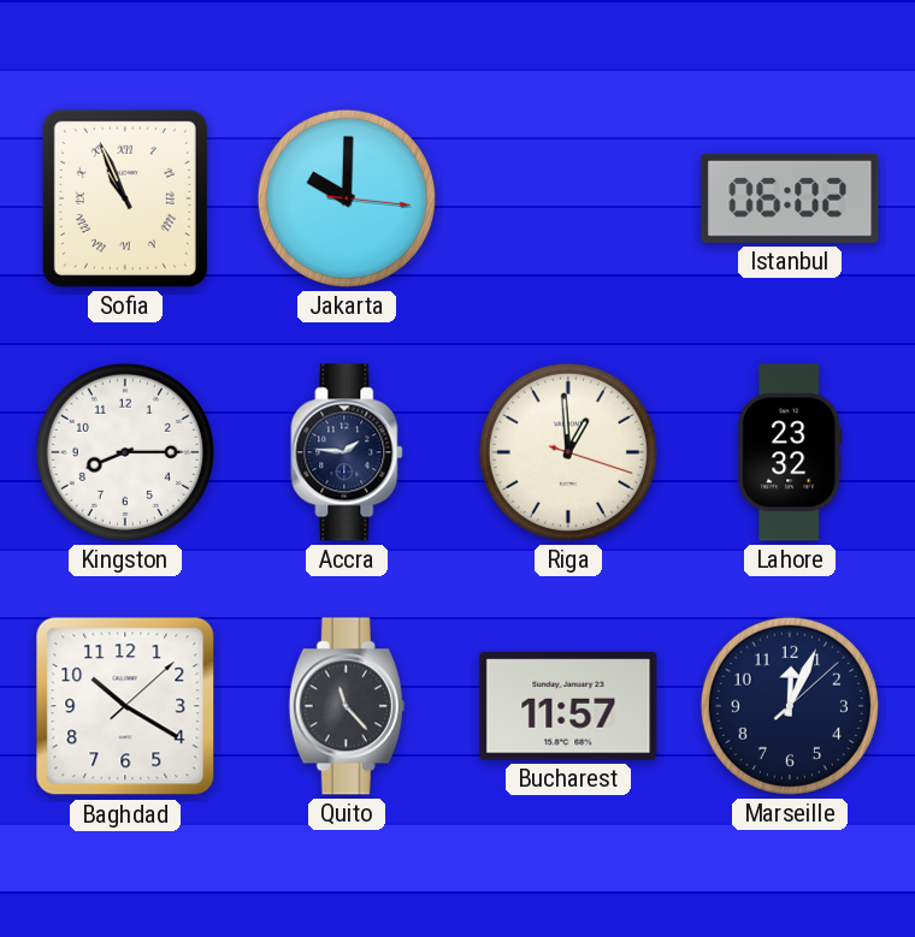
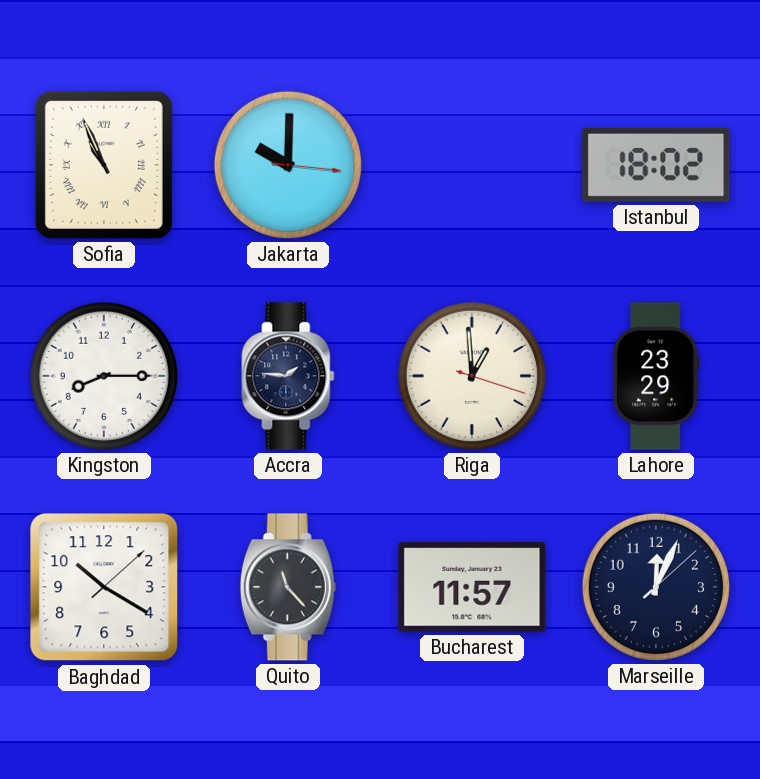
Istanbul: 06:02 -> 18:02 (656, 165)
Lahore: 23:32 -> 23:29 (656, 376)
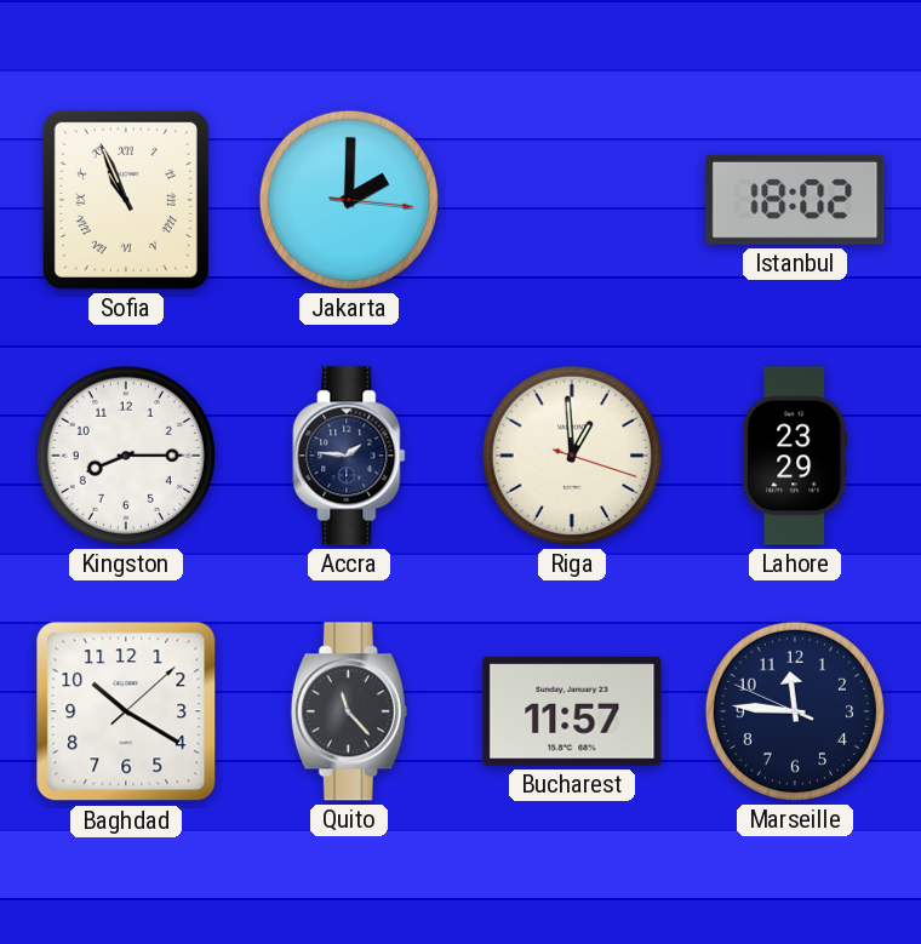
Jakarta: 10:00 -> 2:00 (349, 200)
Marseille: 12:04 -> 11:45 (795, 711)
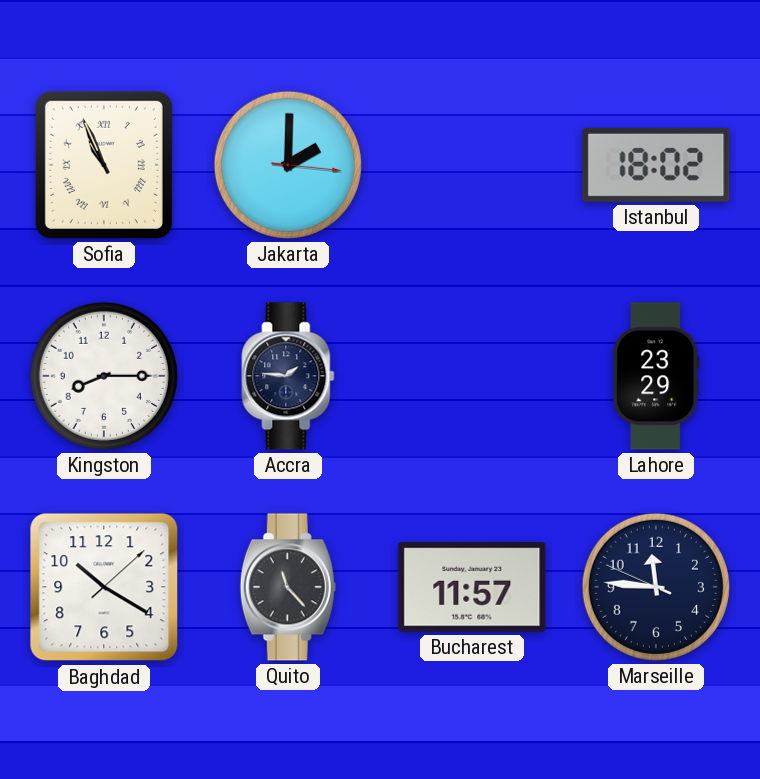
Riga: 12:59 -> none (572, 456)
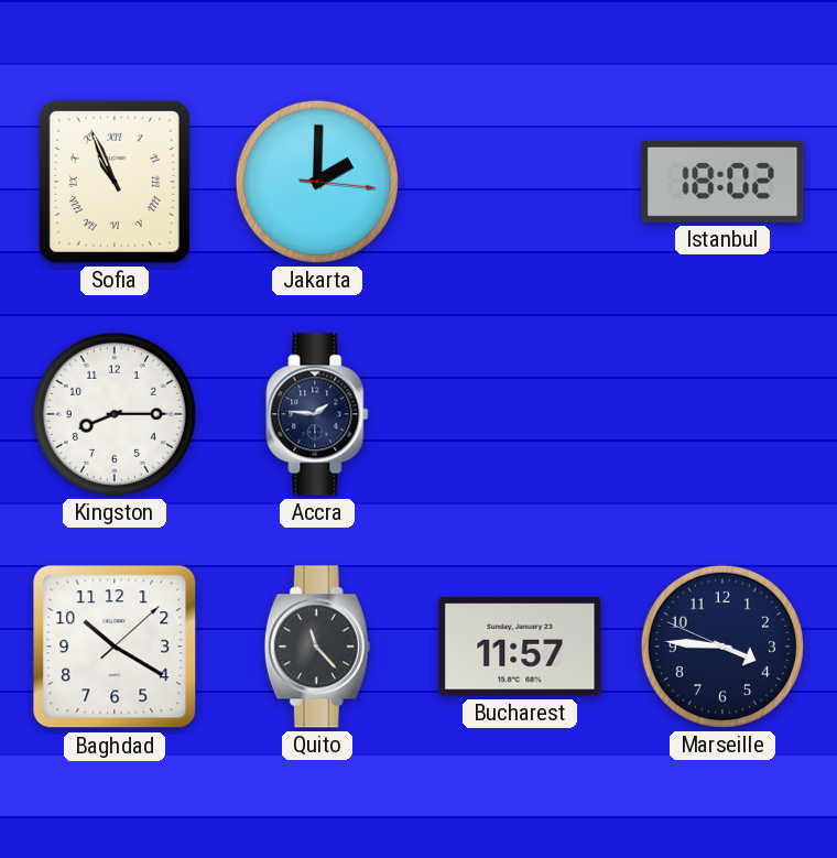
Lahore: 23:29 -> none (656, 376)
Marseille: 11:45 -> 3:45 (722, 647)
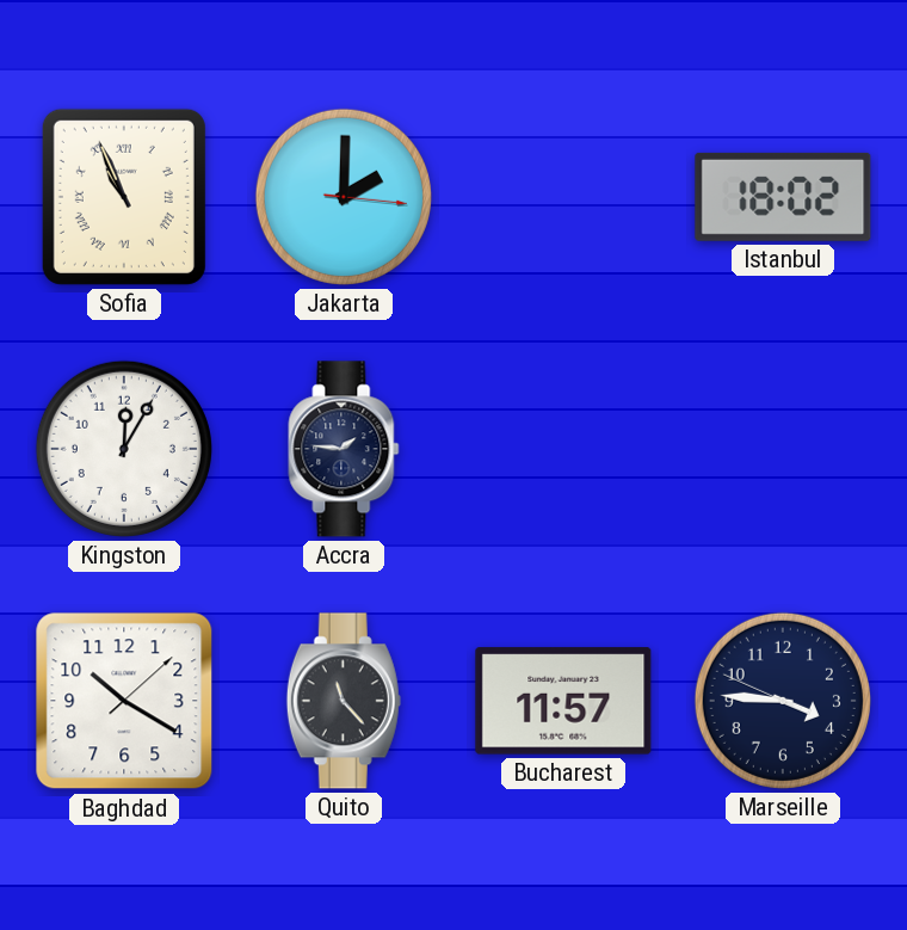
Kingston: 8:15 -> 12:05 (124, 449)
